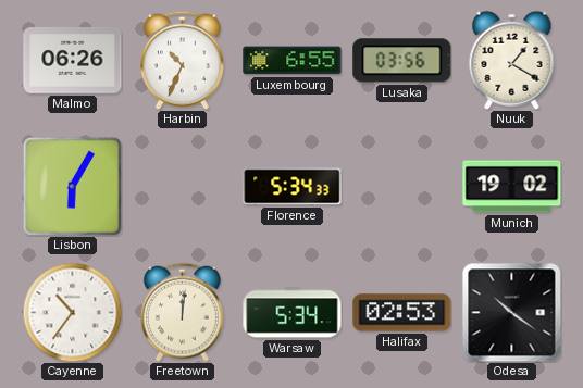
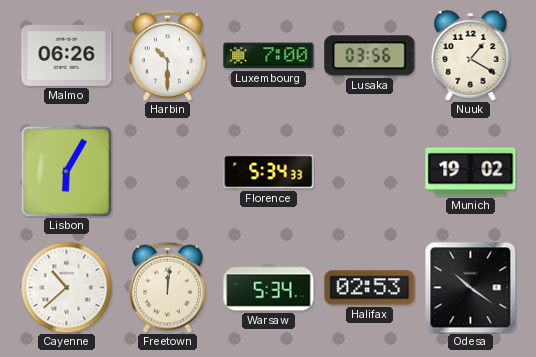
Harbin: 10:34 -> 10:30 (167, 55)
Luxembourg: 6:55 -> 7:00 (269, 56)
Cayenne: 10:36 -> 10:38 (66, 287)
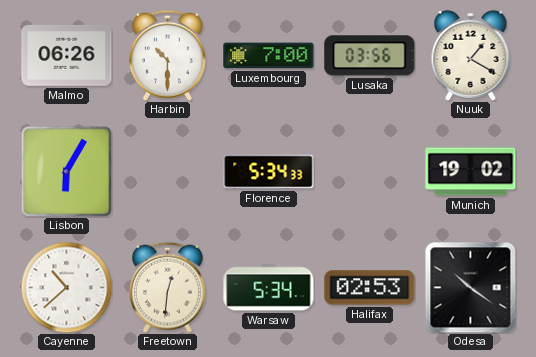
Freetown: 12:01 -> 12:31 (167, 287)
